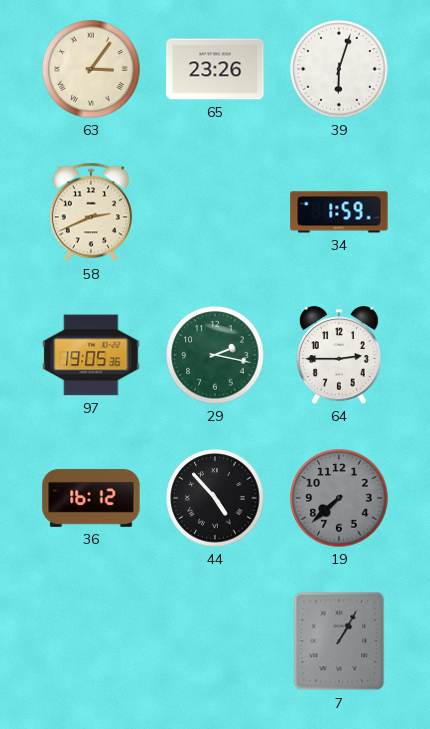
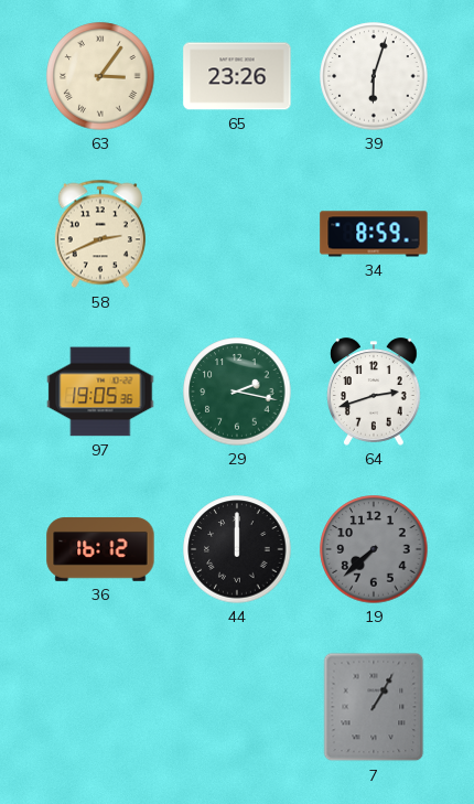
34: 1:59 -> 8:59 (374, 234)
64: 2:45 -> 2:42 (375, 392)
44: 4:53 -> 12:00 (237, 549)
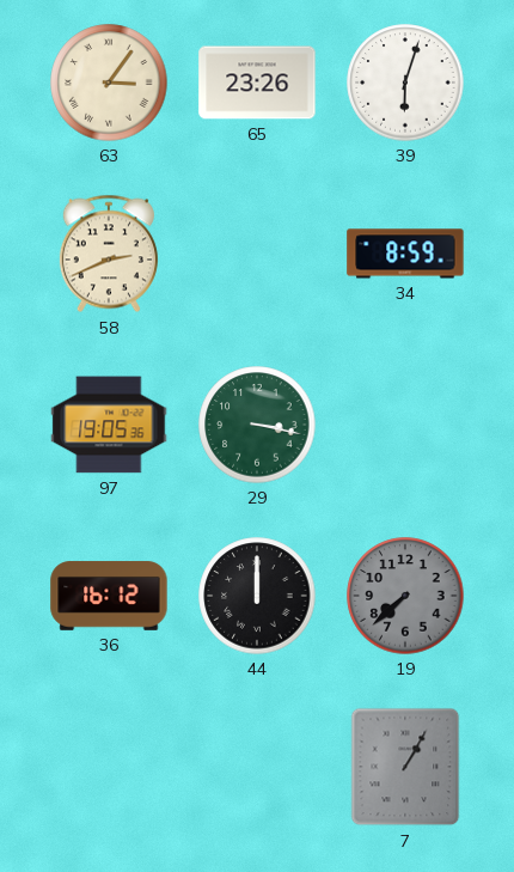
29: 2:17 -> 3:17 (257, 425)
64: 2:42 -> none (375, 392)
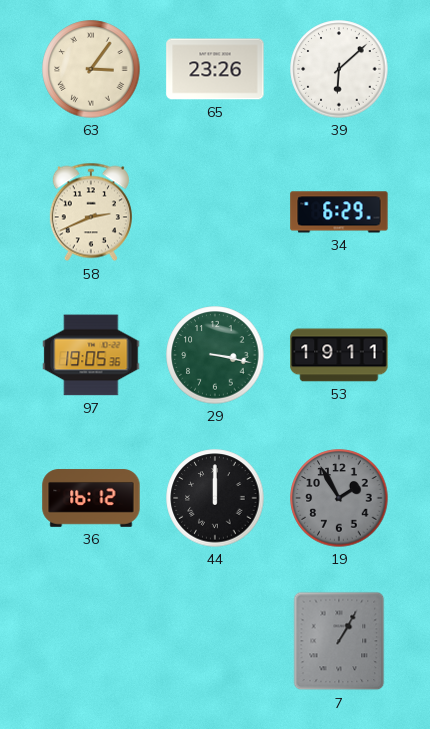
39: 6:03 -> 6:08 (339, 69)
34: 8:59 -> 6:29 (339, 212)
53: none -> 19:11 (339, 355)
19: 7:38 -> 1:55 (339, 498)
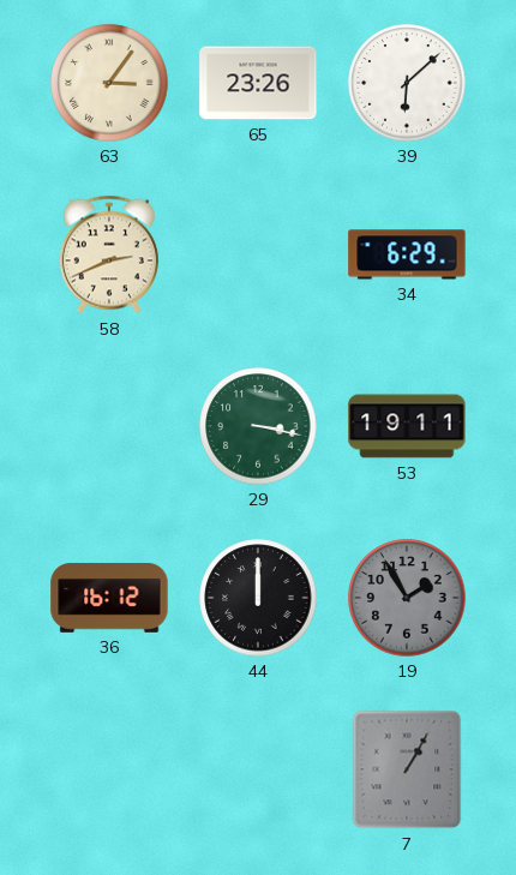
97: 19:05 -> none (91, 355)
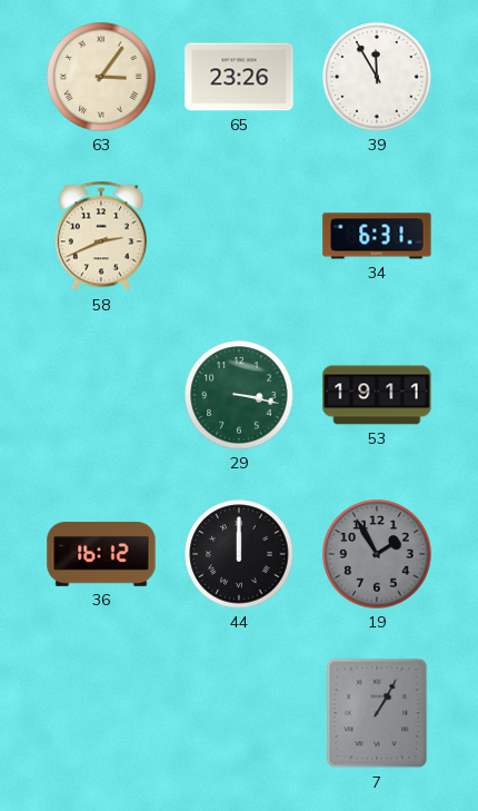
39: 6:08 -> 11:55 (377, 77)
34: 6:29 -> 6:31 (377, 236)
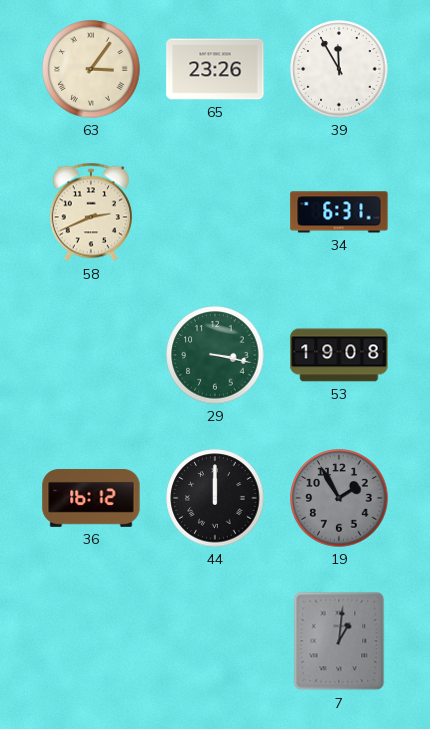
53: 19:11 -> 19:08 (339, 355)
7: 1:05 -> 1:01 (339, 641)
